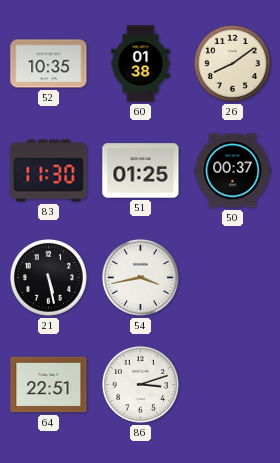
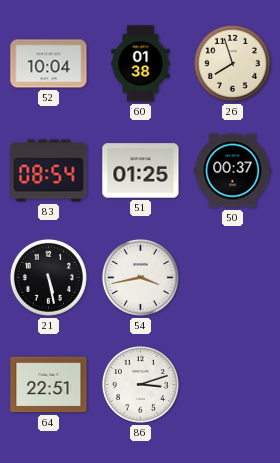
52: 10:35 -> 10:04 (49, 64)
26: 8:09 -> 7:57 (232, 63)
83: 11:30 -> 08:54 (49, 171)
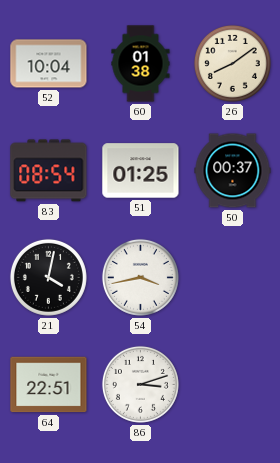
26: 7:57 -> 8:09 (232, 63)
21: 5:28 -> 4:02 (48, 277)
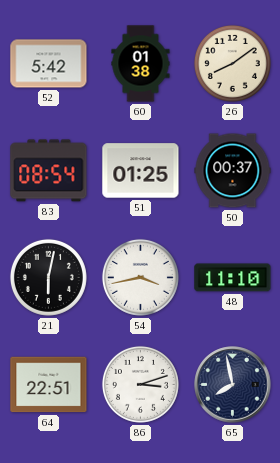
52: 10:04 -> 5:42 (49, 64)
21: 4:02 -> 6:02 (48, 277)
48: none -> 11:10 (233, 278)
65: none -> 7:58 (233, 385)
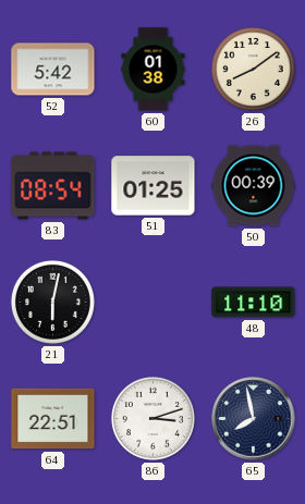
50: 00:37 -> 00:39 (254, 186)
54: 3:43 -> none (140, 277)
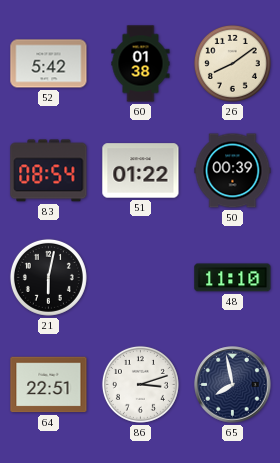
51: 01:25 -> 01:22 (141, 171)
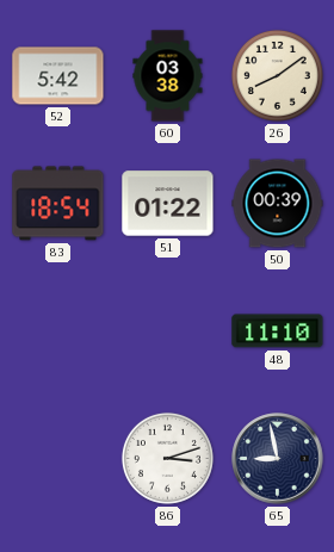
60: 01:38 -> 03:38 (168, 76)
83: 08:54 -> 18:54 (58, 204)
21: 6:02 -> none (48, 277)
64: 22:51 -> none (49, 385)
65: 7:58 -> 8:58 (278, 459)
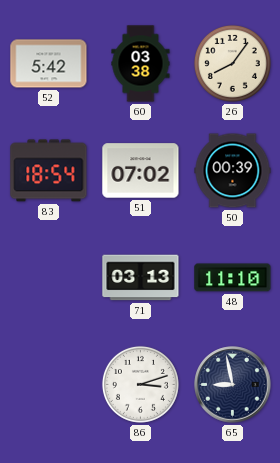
26: 8:09 -> 8:06 (232, 63)
51: 01:22 -> 07:02 (141, 171)
71: none -> 03:13 (141, 278)
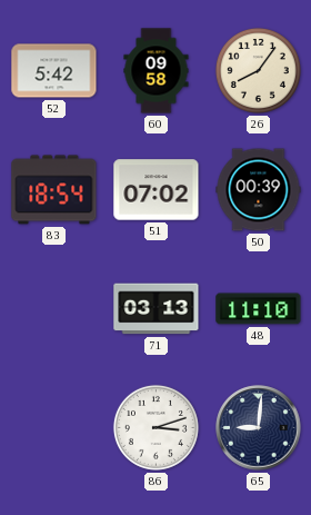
60: 03:38 -> 09:58 (157, 71)
65: 8:58 -> 9:01 (259, 428)
